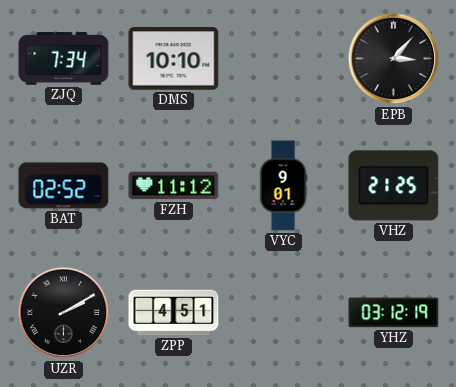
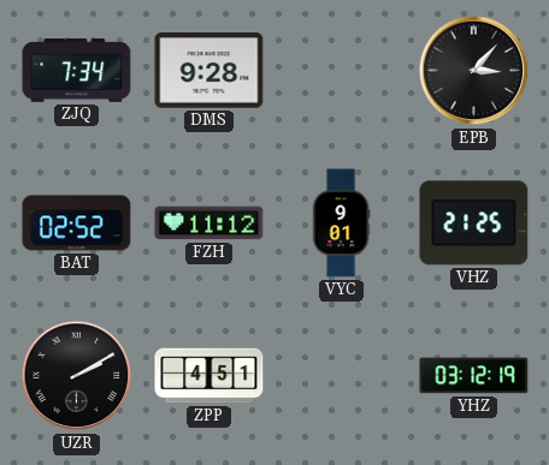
DMS: 10:10 -> 9:28 (209, 71)
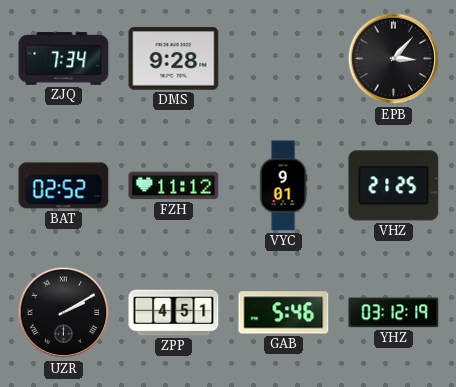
GAB: none -> 5:46 (284, 313)
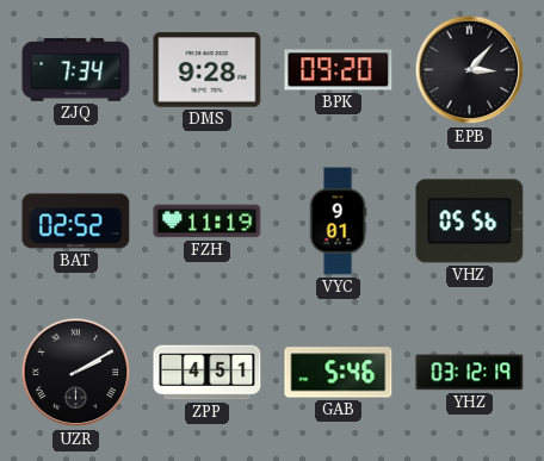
BPK: none -> 09:20 (339, 70)
FZH: 11:12 -> 11:19 (208, 222)
VHZ: 21:25 -> 05:56 (470, 222)
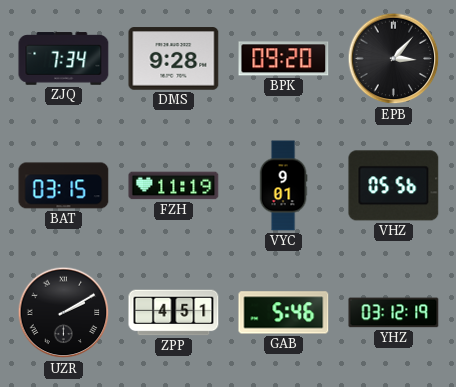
BAT: 02:52 -> 03:15 (64, 186)
